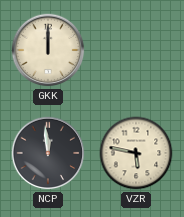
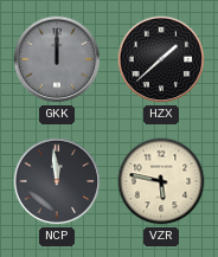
GKK dial: cream -> grey (57, 59)
HZX: none -> 1:38 (161, 59)
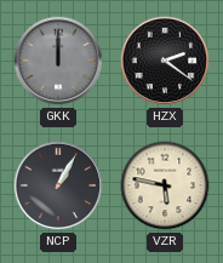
HZX: 1:38 -> 2:21 (165, 61)
NCP: 11:59 -> 1:05 (58, 185)
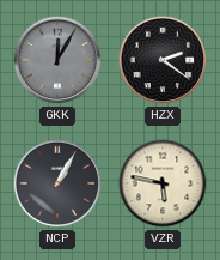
GKK: 12:00 -> 12:05 (57, 60)
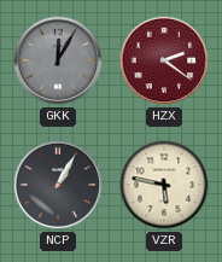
HZX dial: black -> burgundy (164, 60)
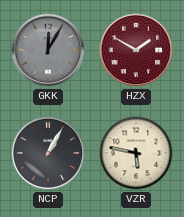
HZX: 2:21 -> 1:50 (136, 50)
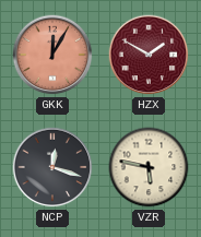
GKK dial: grey -> salmon (52, 55)
NCP: 1:05 -> 12:18 (52, 167)
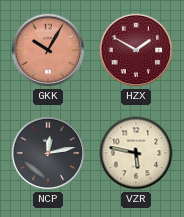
GKK: 12:05 -> 10:05 (48, 50)
NCP: 12:18 -> 12:13 (48, 153)
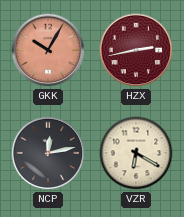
HZX: 1:50 -> 2:43 (136, 50)
VZR: 5:47 -> 6:20 (136, 153)
